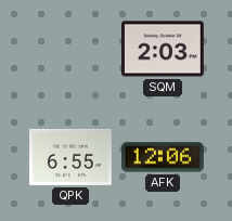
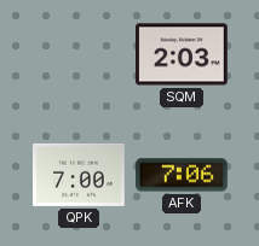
QPK: 6:55 -> 7:00 (80, 175)
AFK: 12:06 -> 7:06 (183, 175)
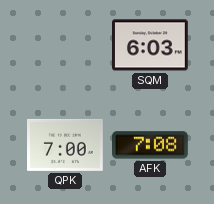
SQM: 2:03 -> 6:03 (151, 45)
AFK: 7:06 -> 7:08 (151, 145)
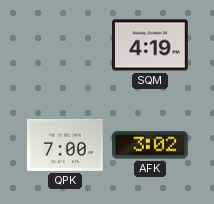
SQM: 6:03 -> 4:19 (151, 45)
AFK: 7:08 -> 3:02 (151, 145)
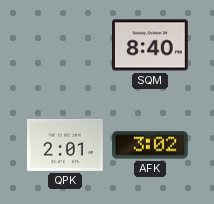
SQM: 4:19 -> 8:40 (151, 45)
QPK: 7:00 -> 2:01 (66, 145)
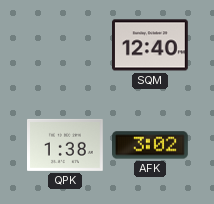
SQM: 8:40 -> 12:40 (151, 45)
QPK: 2:01 -> 1:38 (66, 145)
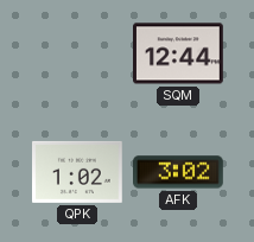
SQM: 12:40 -> 12:44 (179, 53)
QPK: 1:38 -> 1:02 (78, 172)
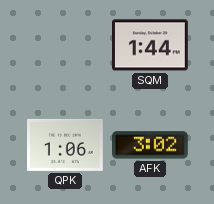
SQM: 12:44 -> 1:44 (151, 45)
QPK: 1:02 -> 1:06 (66, 145)
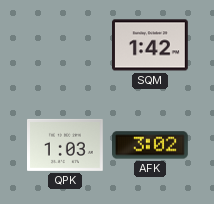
SQM: 1:44 -> 1:42 (151, 45)
QPK: 1:06 -> 1:03 (66, 145)
